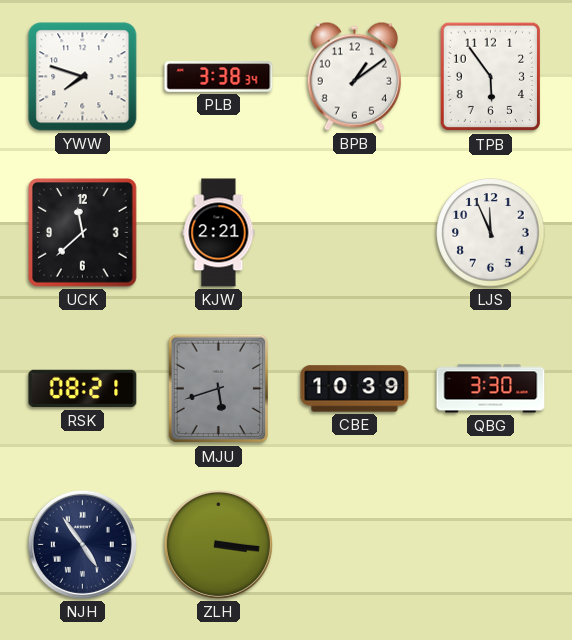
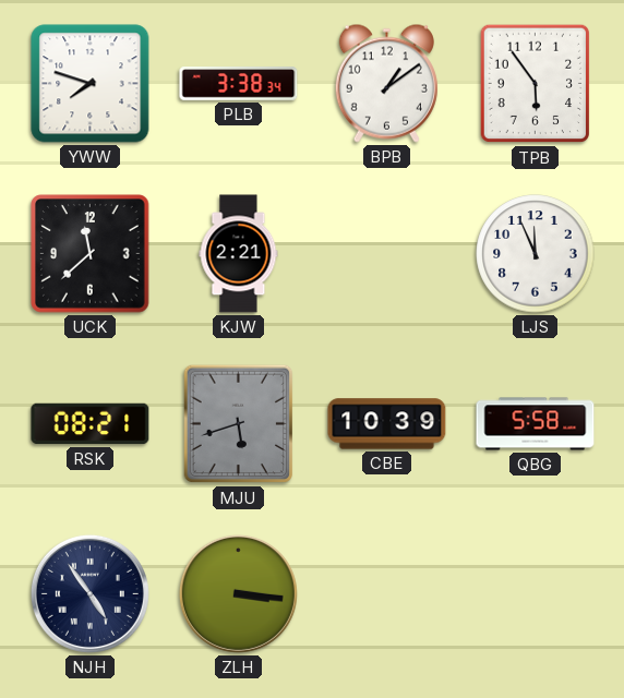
QBG: 3:30 -> 5:58 (536, 424)
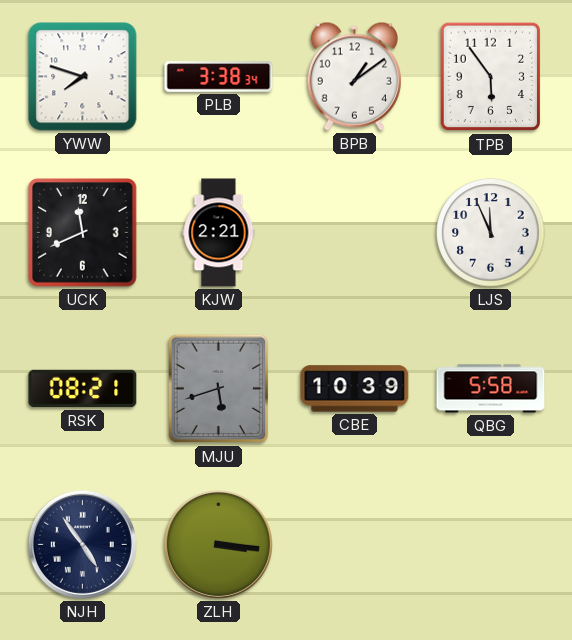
UCK: 11:38 -> 11:41 (83, 233)
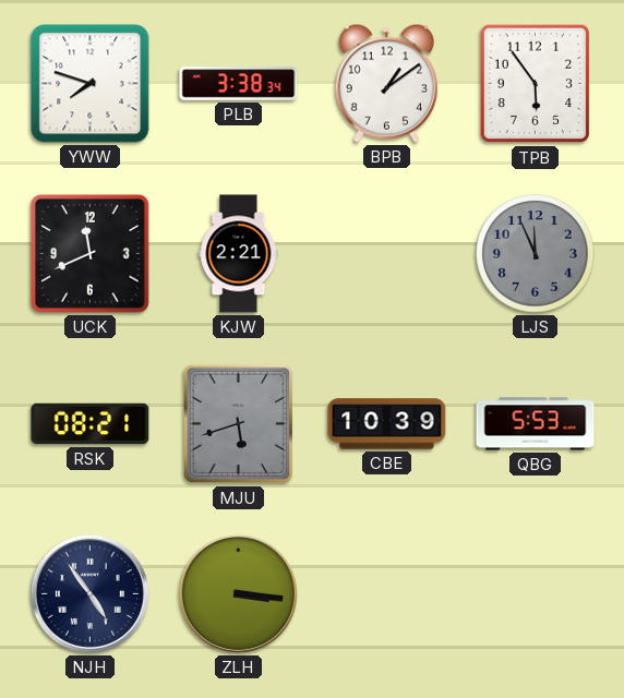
LJS dial: white -> grey (536, 254)
QBG: 5:58 -> 5:53 (536, 424)
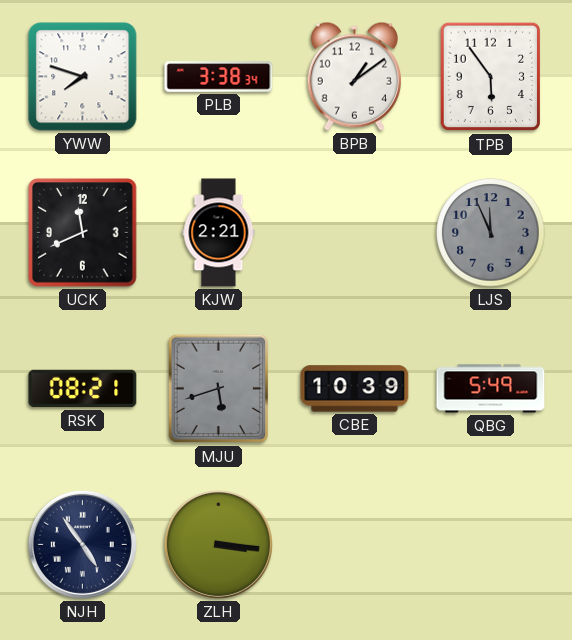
QBG: 5:53 -> 5:49 (491, 389)
